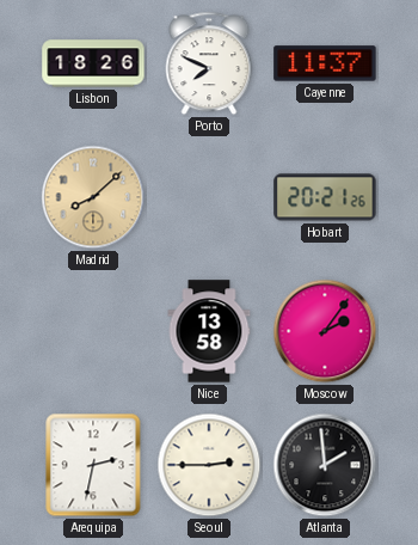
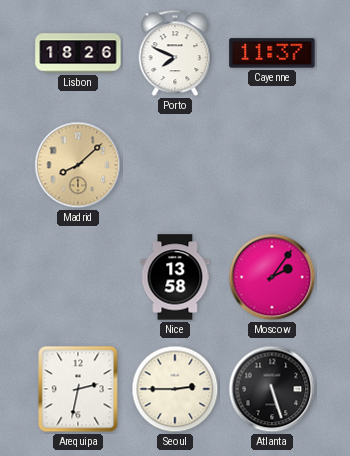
Hobart: 20:21 -> none (325, 197)
Atlanta: 1:59 -> 5:27 (272, 389)
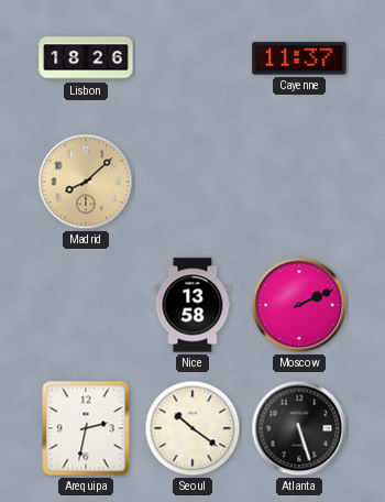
Porto: 7:49 -> none (175, 53)
Moscow: 2:06 -> 2:11 (299, 305)
Seoul: 2:45 -> 10:21 (193, 428)
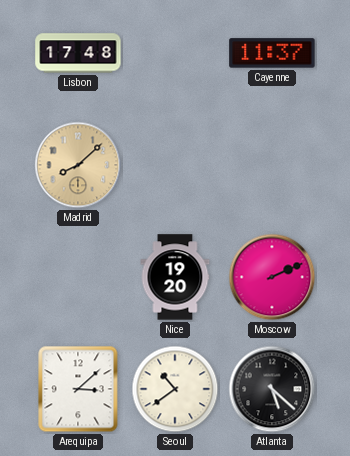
Lisbon: 18:26 -> 17:48 (78, 53)
Nice: 13:58 -> 19:20 (175, 277)
Arequipa: 2:32 -> 3:08 (78, 389)
Seoul: 10:21 -> 10:39 (175, 389)
Atlanta: 5:27 -> 5:22 (272, 389)
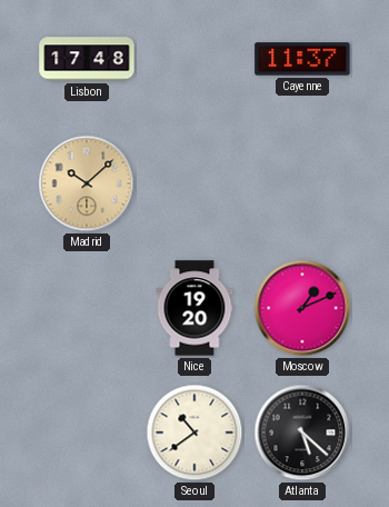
Madrid: 8:08 -> 10:08 (87, 183)
Moscow: 2:11 -> 1:11 (302, 308)
Arequipa: 3:08 -> none (78, 389)
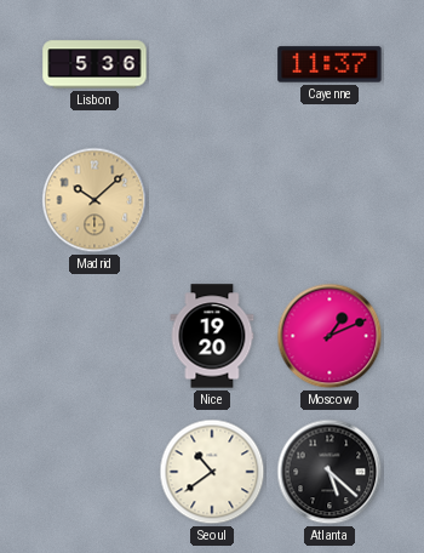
Lisbon: 17:48 -> 5:36 (94, 64)
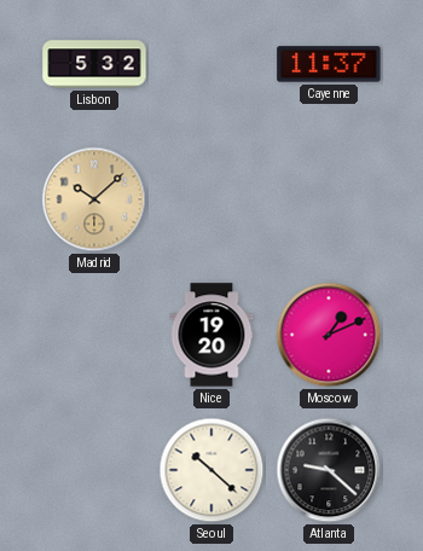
Lisbon: 5:36 -> 5:32 (94, 64)
Seoul: 10:39 -> 10:22 (211, 470)
Atlanta: 5:22 -> 9:22 (329, 470)
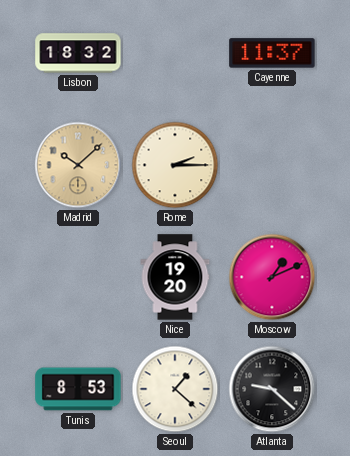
Lisbon: 5:32 -> 18:32 (78, 53)
Rome: none -> 2:15 (175, 165)
Tunis: none -> 8:53 (78, 389)
Seoul: 10:22 -> 1:22 (175, 389)
